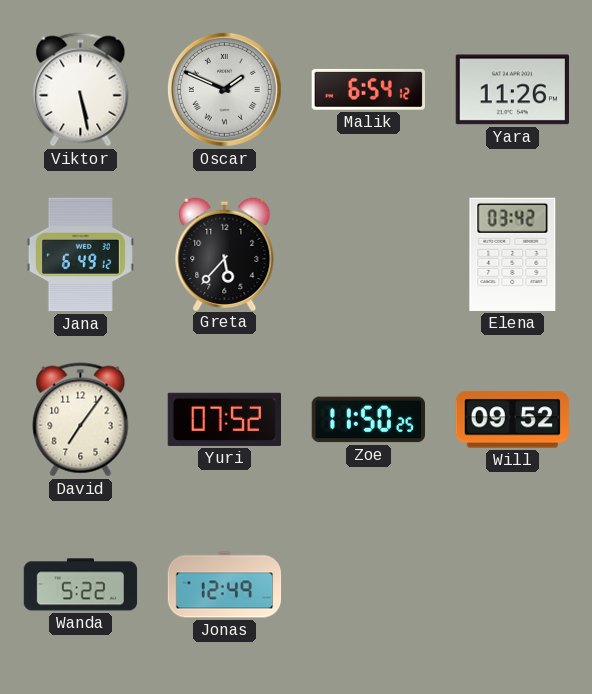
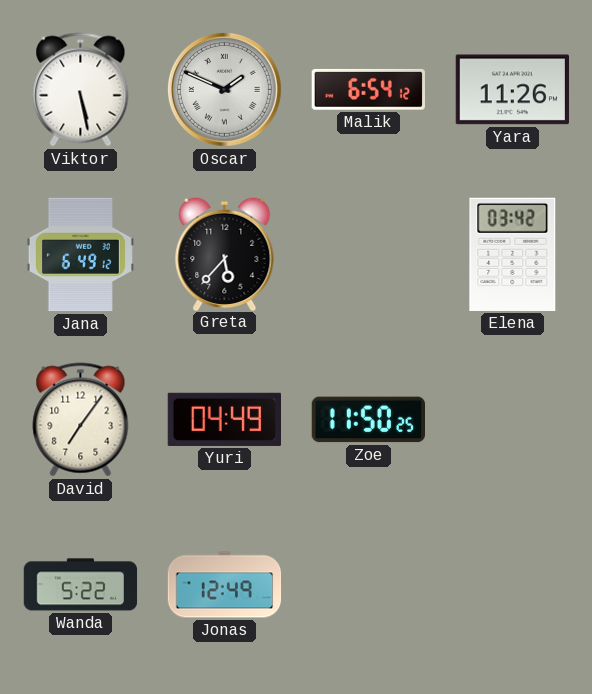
Yuri: 07:52 -> 04:49 (224, 419)
Will: 09:52 -> none (512, 420)
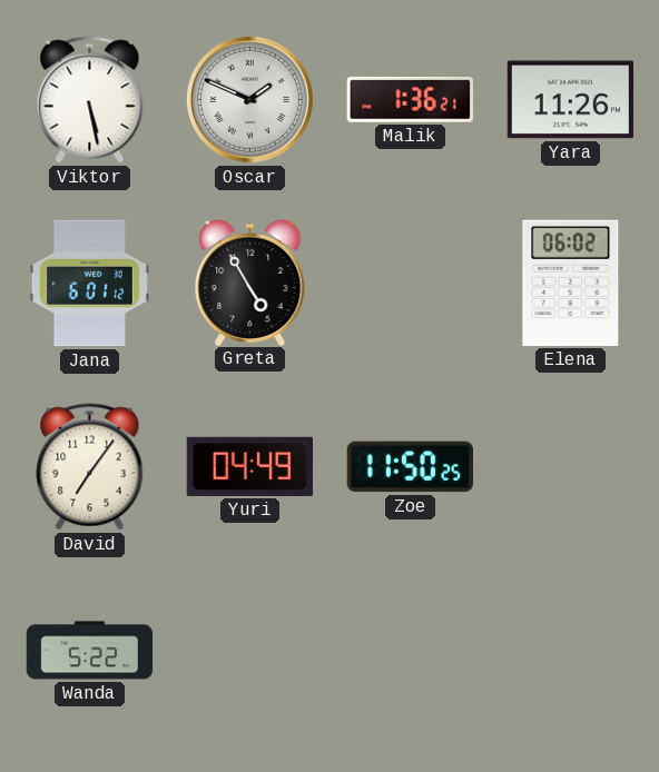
Malik: 6:54 -> 1:36 (410, 99)
Jana: 6:49 -> 6:01 (89, 284)
Greta: 5:37 -> 4:55 (250, 281)
Elena: 03:42 -> 06:02 (571, 283)
Jonas: 12:49 -> none (225, 585)
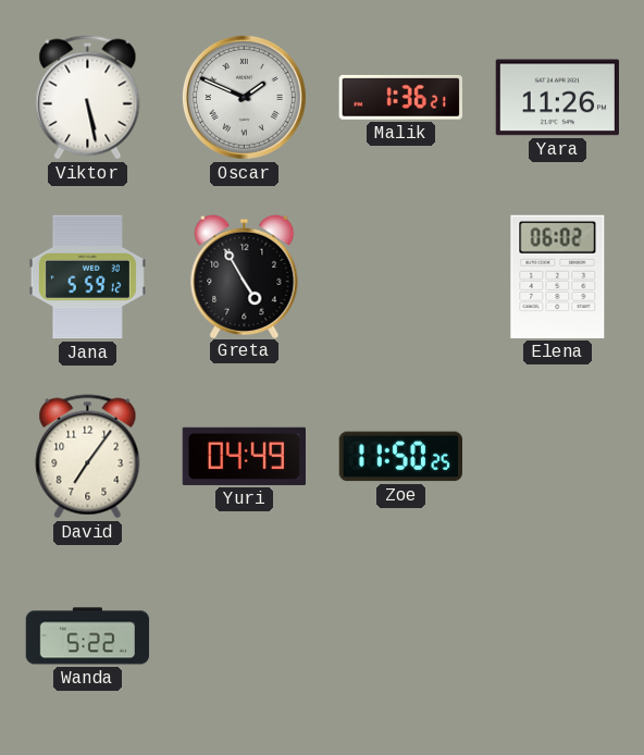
Jana: 6:01 -> 5:59 (87, 277)
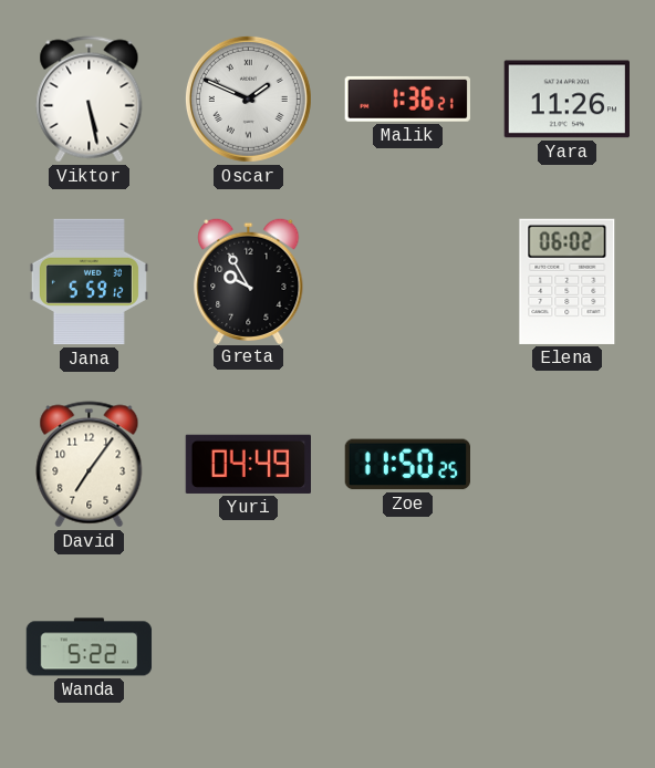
Greta: 4:55 -> 9:55 (249, 280)
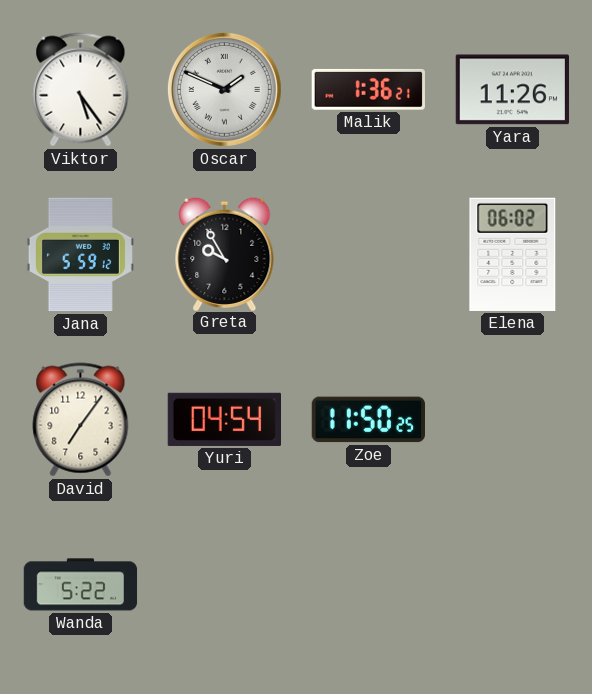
Viktor: 5:28 -> 5:24 (81, 90)
Yuri: 04:49 -> 04:54 (224, 419)
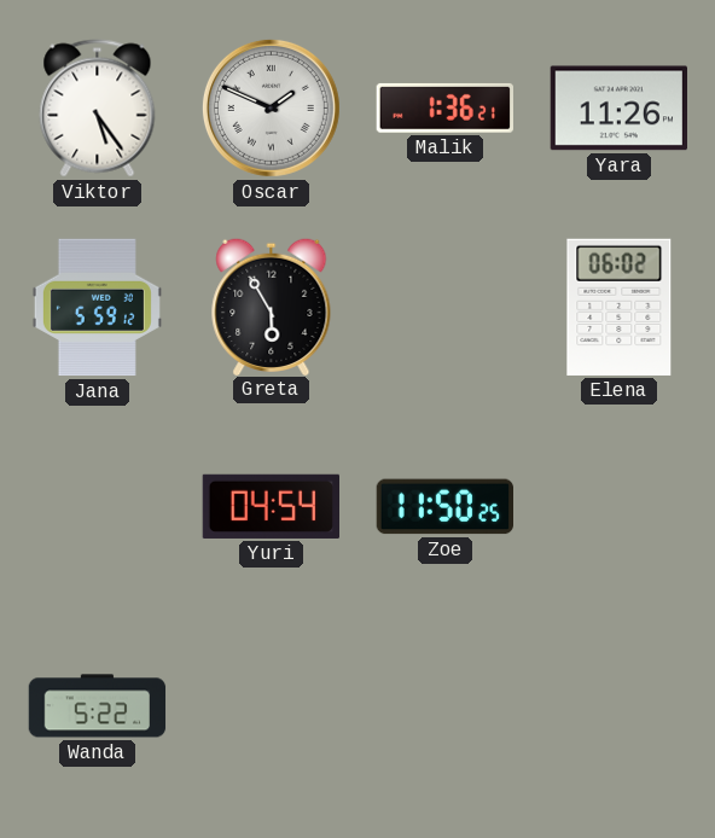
Greta: 9:55 -> 5:55 (272, 305)
David: 7:06 -> none (81, 420)
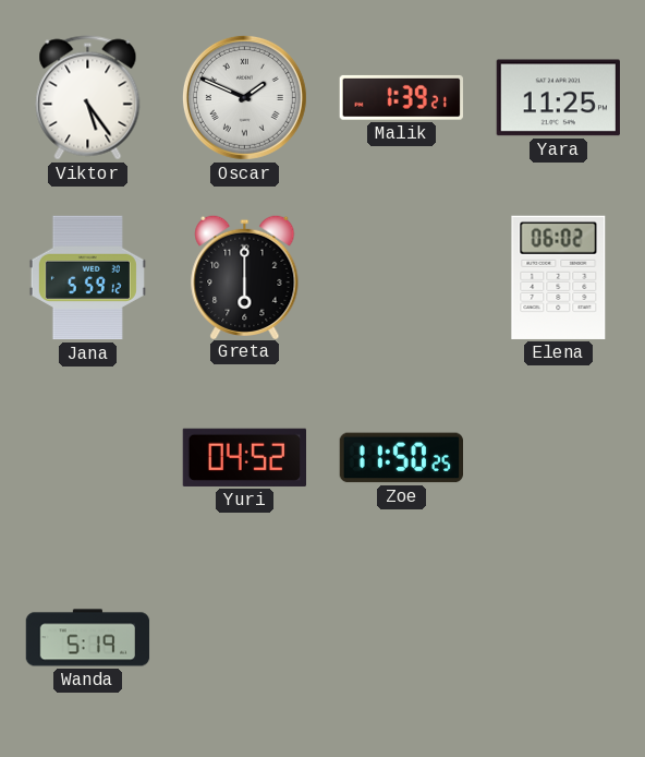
Malik: 1:36 -> 1:39 (401, 97)
Yara: 11:26 -> 11:25 (558, 98)
Greta: 5:55 -> 6:00 (245, 276)
Yuri: 04:54 -> 04:52 (244, 457)
Wanda: 5:22 -> 5:19 (88, 638)
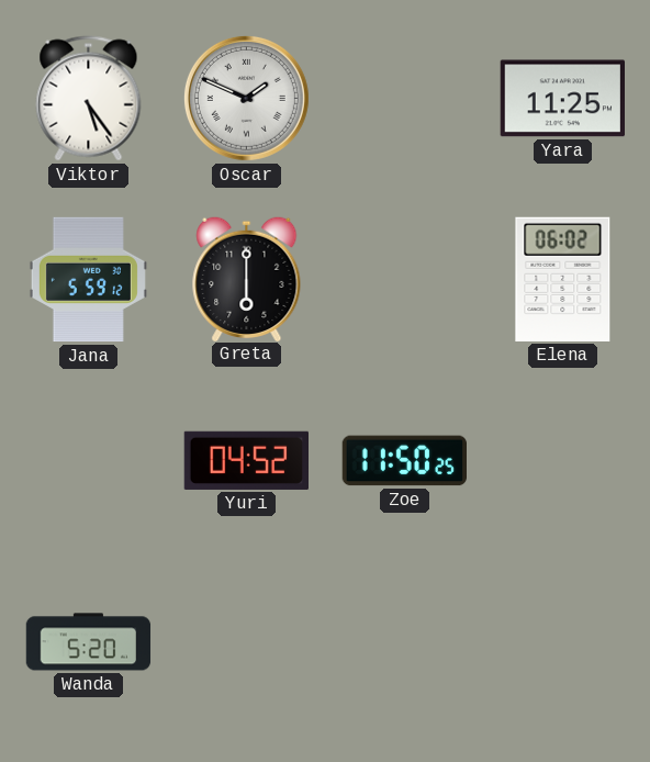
Malik: 1:39 -> none (401, 97)
Wanda: 5:19 -> 5:20 (89, 642)
